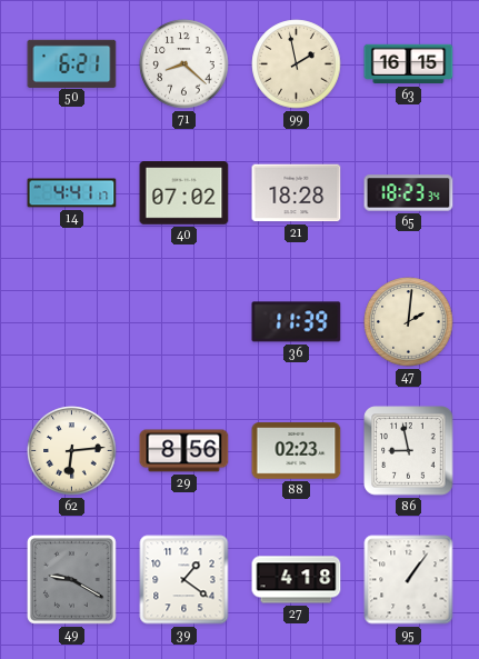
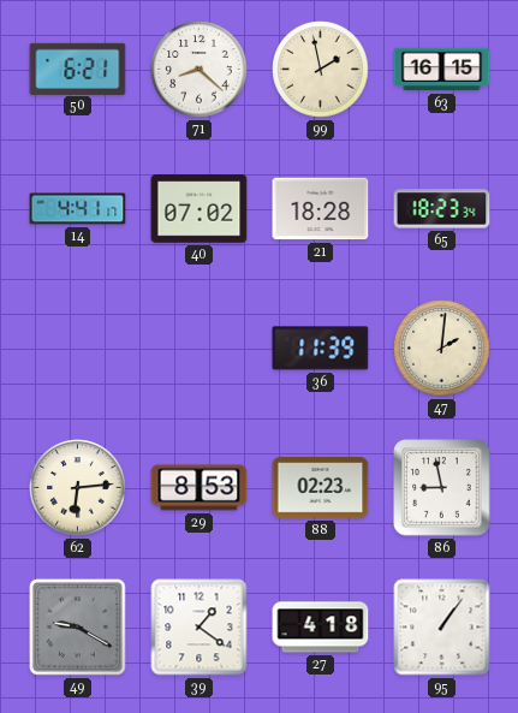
29: 8:56 -> 8:53 (200, 488)
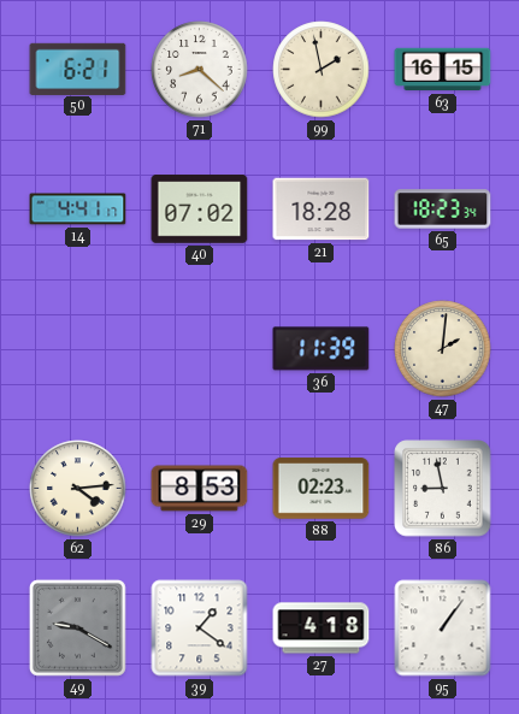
62: 6:14 -> 4:14 (78, 489)
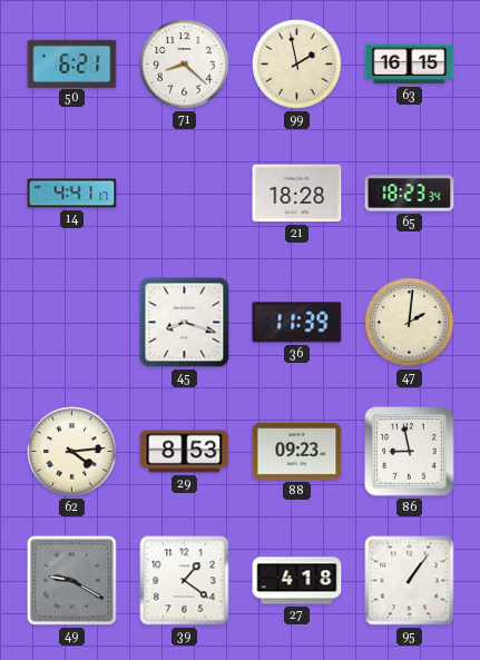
40: 07:02 -> none (200, 210)
45: none -> 8:18 (185, 323)
88: 02:23 -> 09:23 (297, 452)
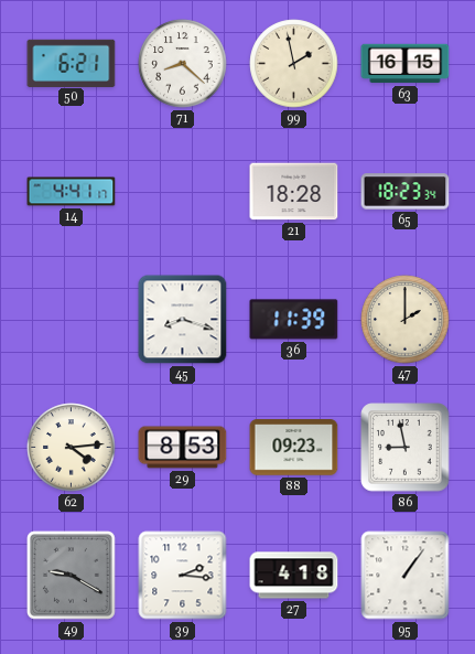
47: 2:01 -> 2:00 (406, 320)
39: 1:21 -> 2:16 (183, 576)
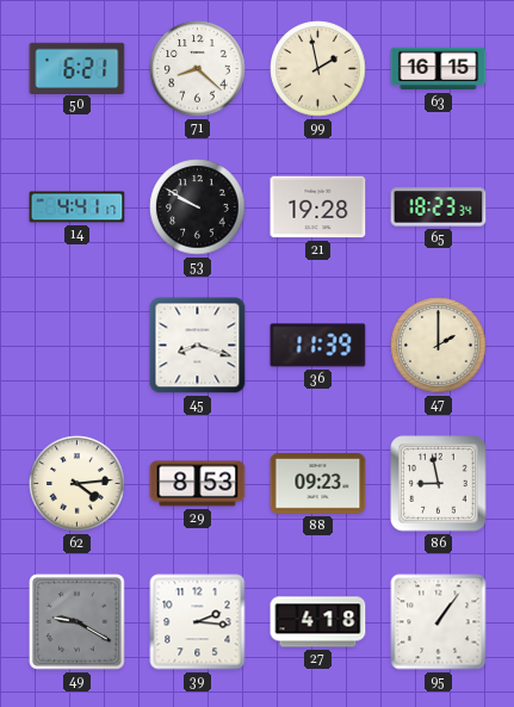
53: none -> 9:50 (198, 207)
21: 18:28 -> 19:28 (318, 207)
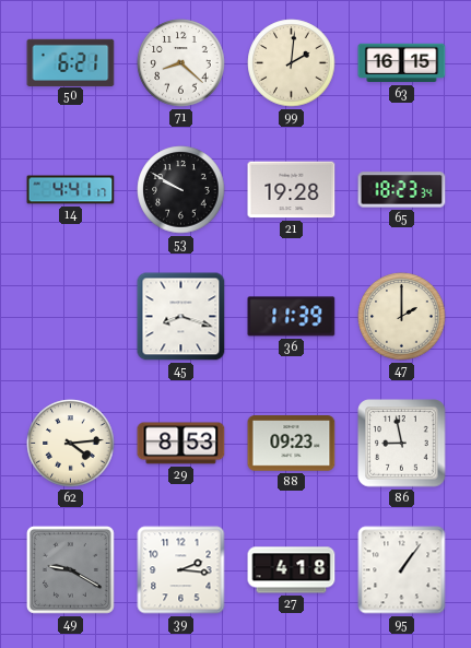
99: 1:58 -> 2:01 (292, 63)
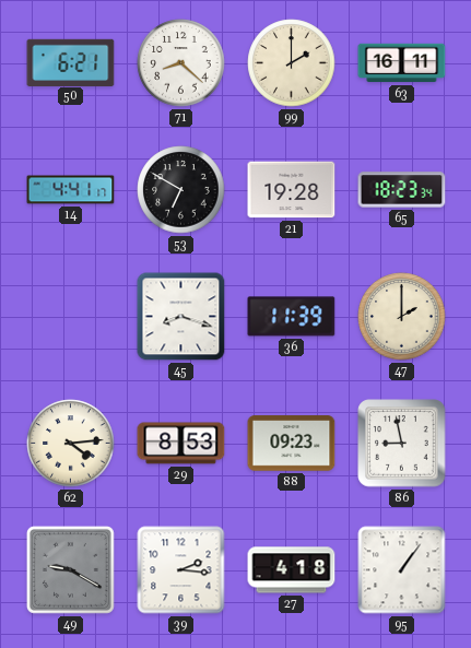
99: 2:01 -> 2:00 (292, 63)
63: 16:15 -> 16:11 (402, 63)
53: 9:50 -> 6:50 (181, 190)
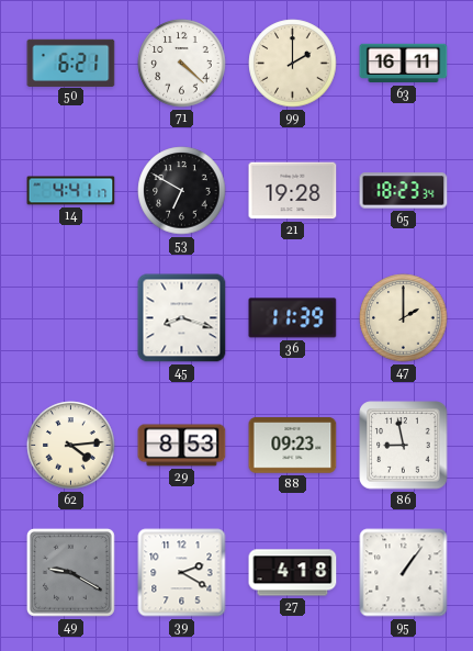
71: 8:22 -> 4:22 (182, 64)
39: 2:16 -> 2:20 (182, 573)
